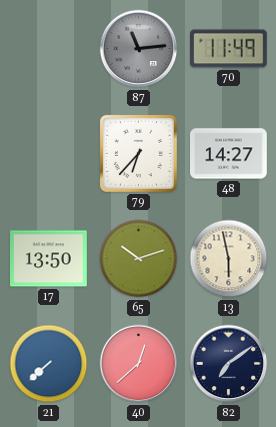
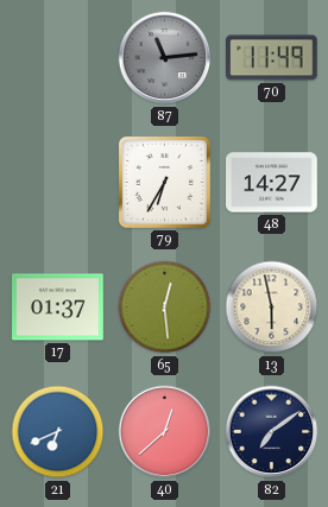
79: 6:37 -> 6:35 (164, 182)
17: 13:50 -> 01:37 (58, 308)
65: 10:12 -> 12:29 (165, 308)
21: 7:38 -> 6:41 (58, 432)
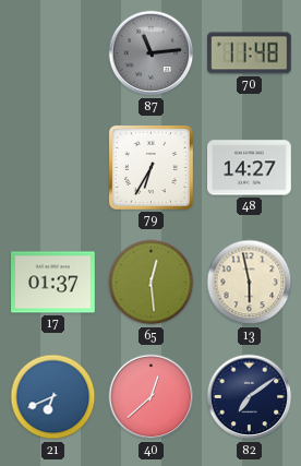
70: 11:49 -> 11:48 (250, 53)
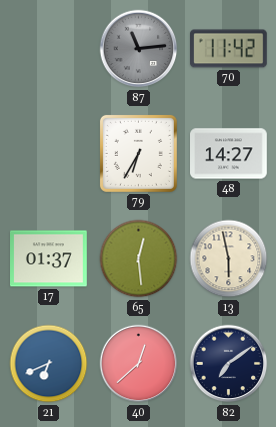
70: 11:48 -> 11:42 (229, 49)
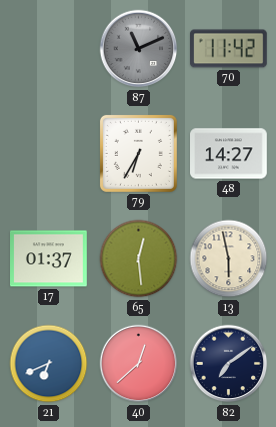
87: 11:14 -> 11:11 (139, 49)
